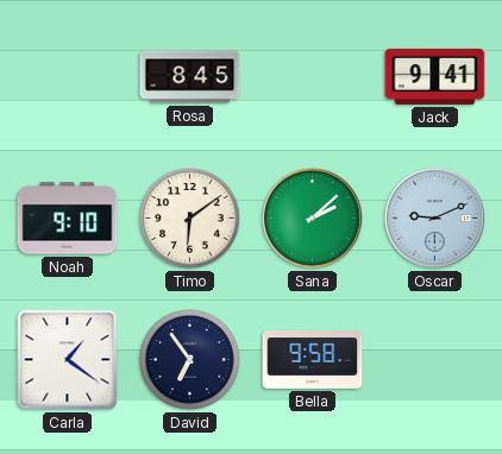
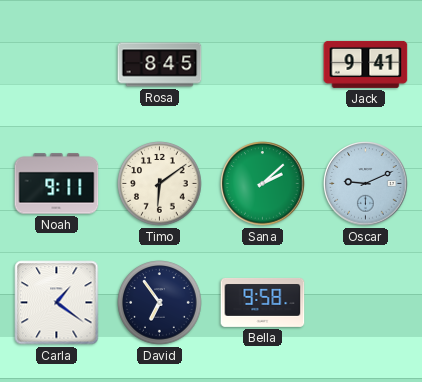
Noah: 9:10 -> 9:11 (57, 184)
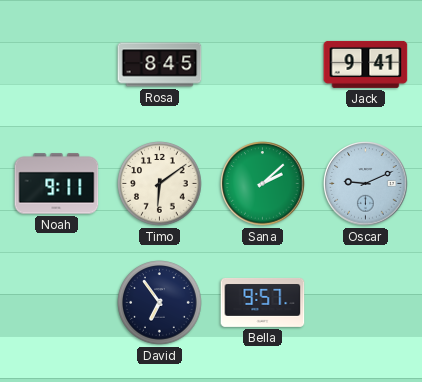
Carla: 1:21 -> none (57, 303)
Bella: 9:58 -> 9:57 (263, 302)
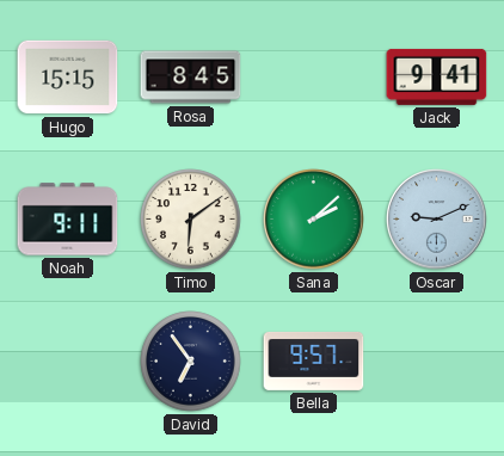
Hugo: none -> 15:15 (68, 78)
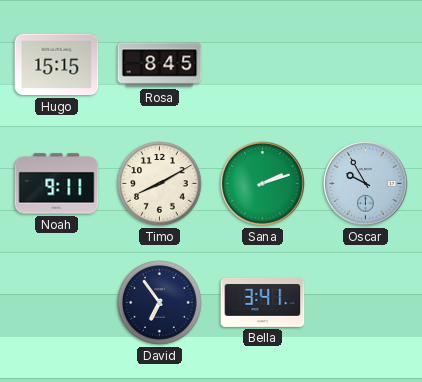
Jack: 9:41 -> none (437, 76)
Timo: 6:09 -> 8:10 (160, 184)
Sana: 2:08 -> 2:12 (263, 184)
Oscar: 9:11 -> 9:55 (366, 184)
Bella: 9:57 -> 3:41 (263, 302)
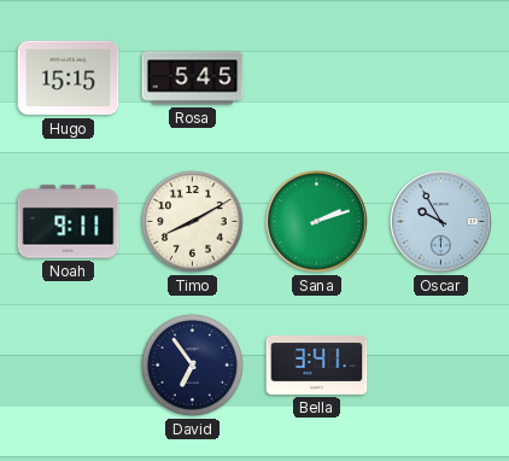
Rosa: 8:45 -> 5:45 (193, 78)
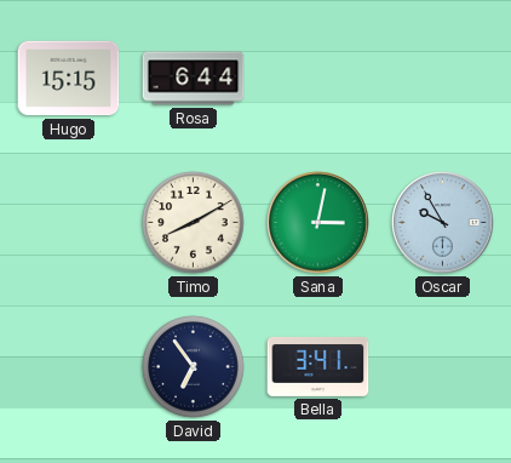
Rosa: 5:45 -> 6:44 (194, 79)
Noah: 9:11 -> none (69, 222)
Sana: 2:12 -> 3:02 (318, 223)
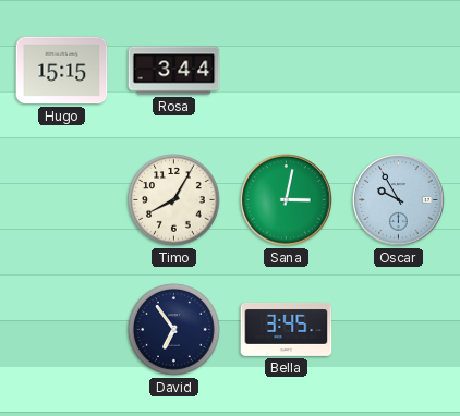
Rosa: 6:44 -> 3:44 (174, 71)
Timo: 8:10 -> 8:05 (174, 200)
Bella: 3:41 -> 3:45 (287, 329)
